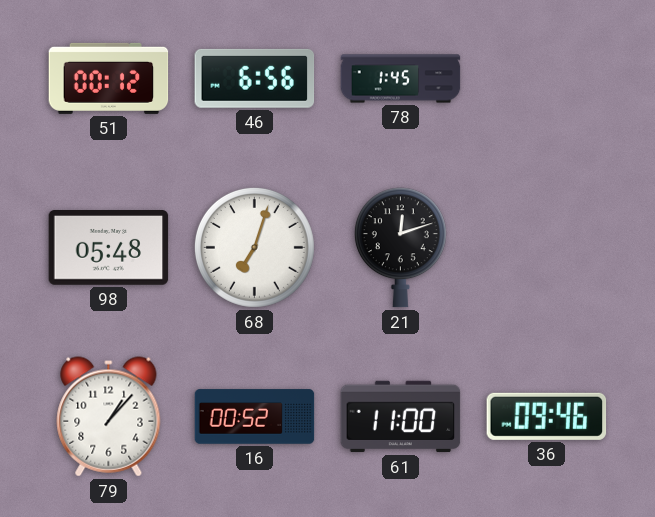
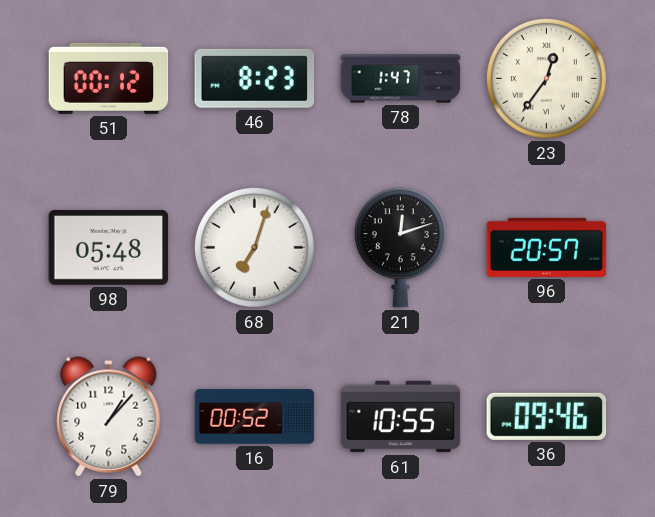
46: 6:56 -> 8:23 (255, 78)
78: 1:45 -> 1:47 (401, 79)
23: none -> 12:36 (546, 78)
96: none -> 20:57 (547, 247)
61: 11:00 -> 10:55 (401, 417)
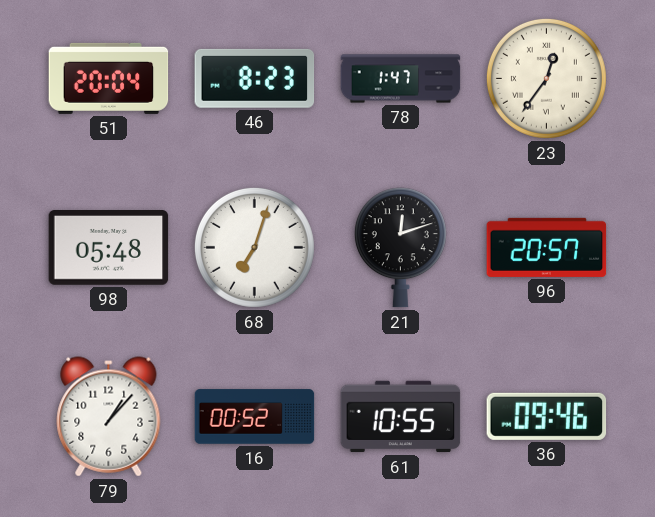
51: 00:12 -> 20:04 (109, 78)
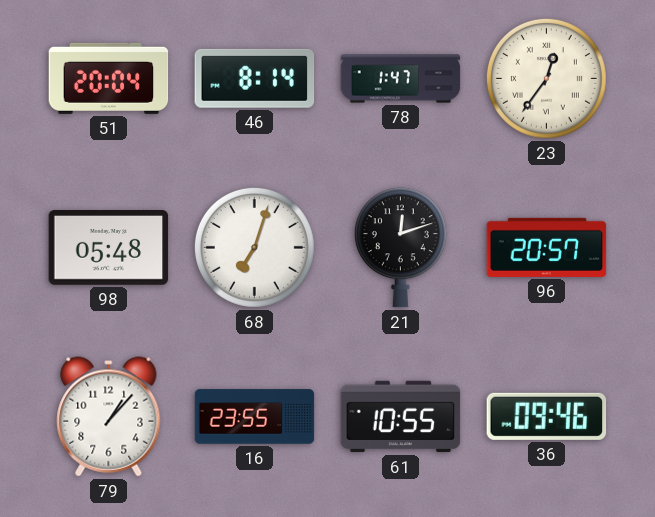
46: 8:23 -> 8:14 (255, 78)
16: 00:52 -> 23:55 (255, 417)
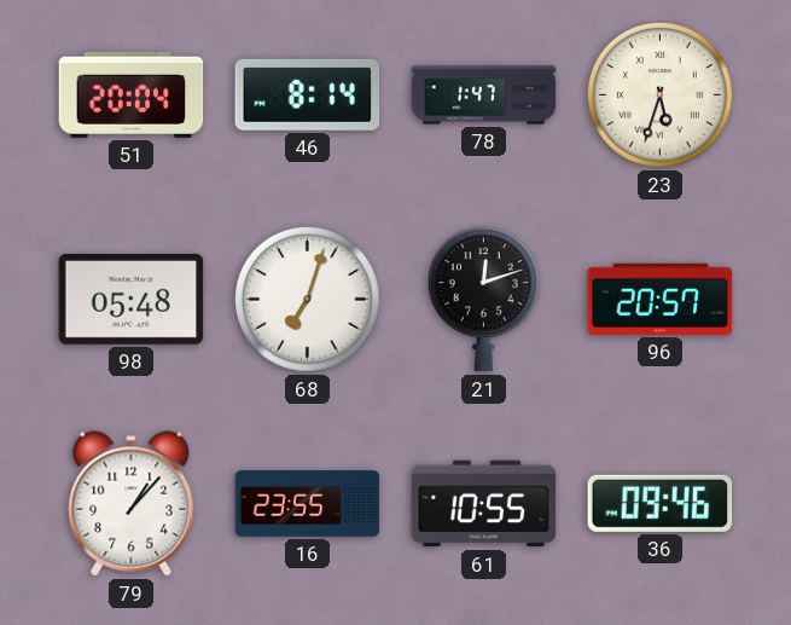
23: 12:36 -> 5:33 (659, 94)
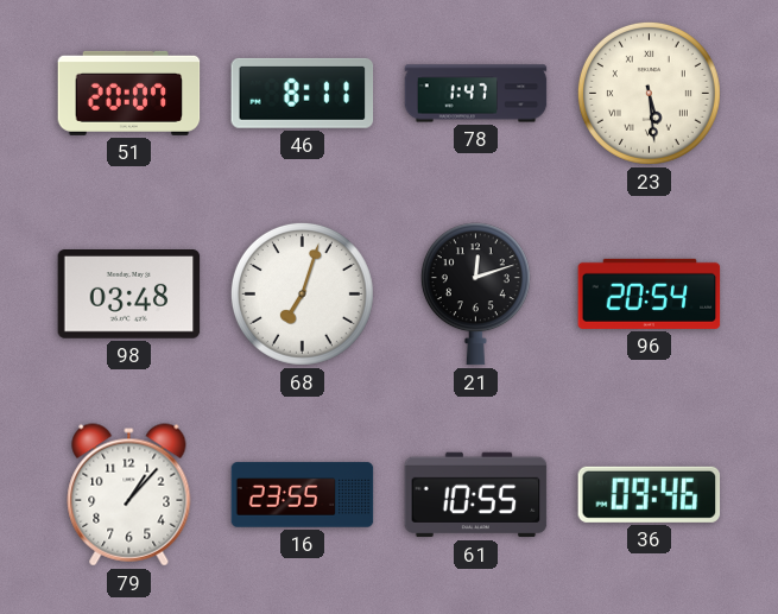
51: 20:04 -> 20:07 (129, 93)
46: 8:14 -> 8:11 (303, 93)
23: 5:33 -> 5:29 (649, 93)
98: 05:48 -> 03:48 (129, 295)
96: 20:57 -> 20:54 (650, 293)
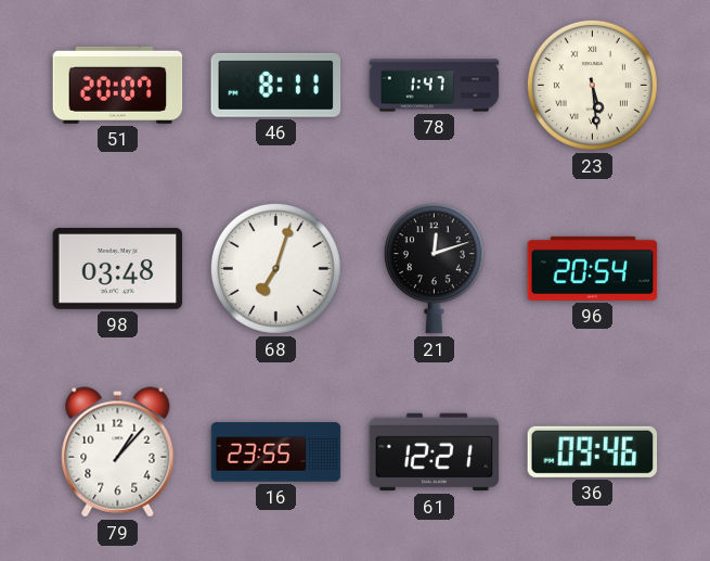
61: 10:55 -> 12:21 (435, 452)
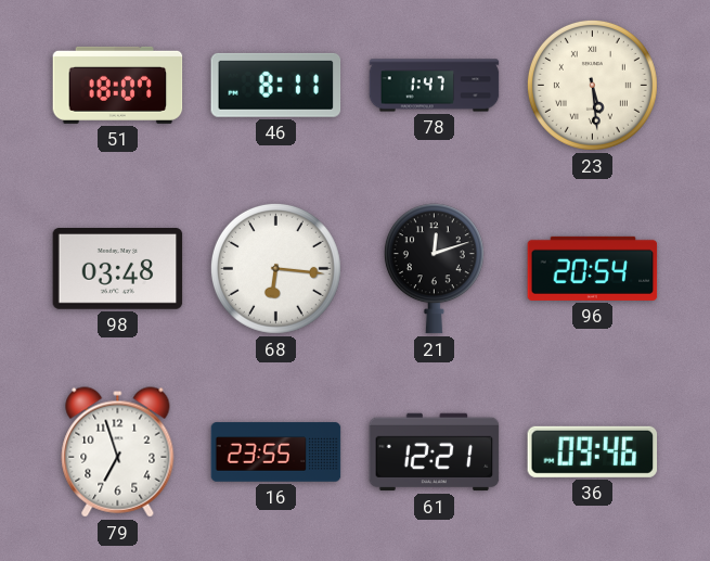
51: 20:07 -> 18:07 (118, 85)
68: 7:03 -> 6:16 (275, 268)
79: 1:07 -> 6:57 (118, 452)
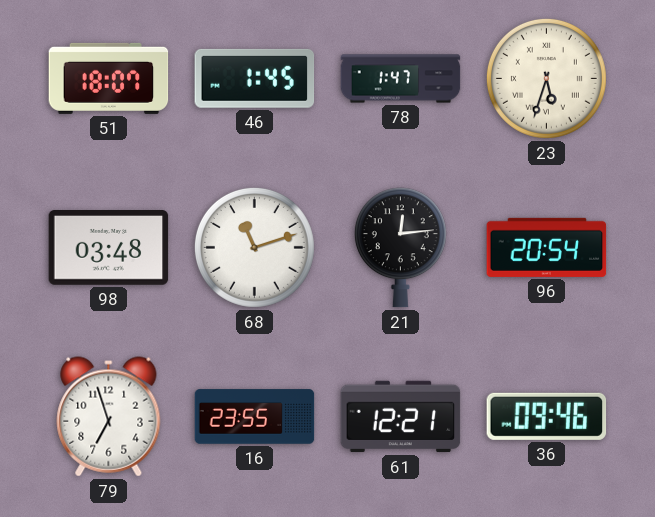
46: 8:11 -> 1:45 (255, 78)
23: 5:29 -> 5:33 (546, 78)
68: 6:16 -> 11:12 (254, 247)
21: 12:12 -> 12:14 (400, 248)
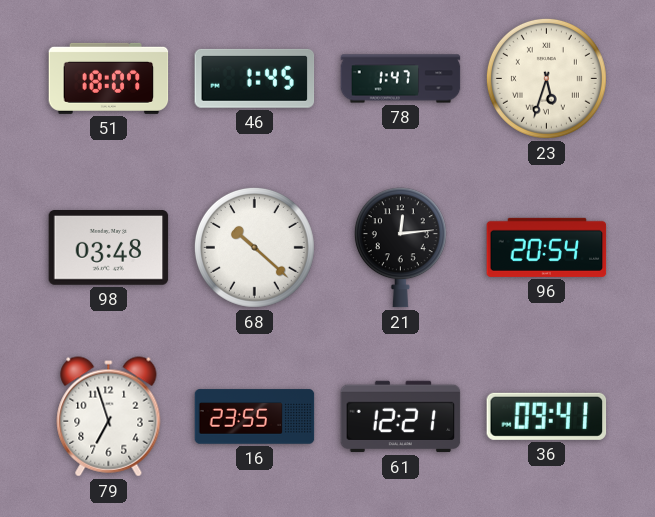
68: 11:12 -> 10:22 (254, 247)
36: 09:46 -> 09:41 (547, 416)
